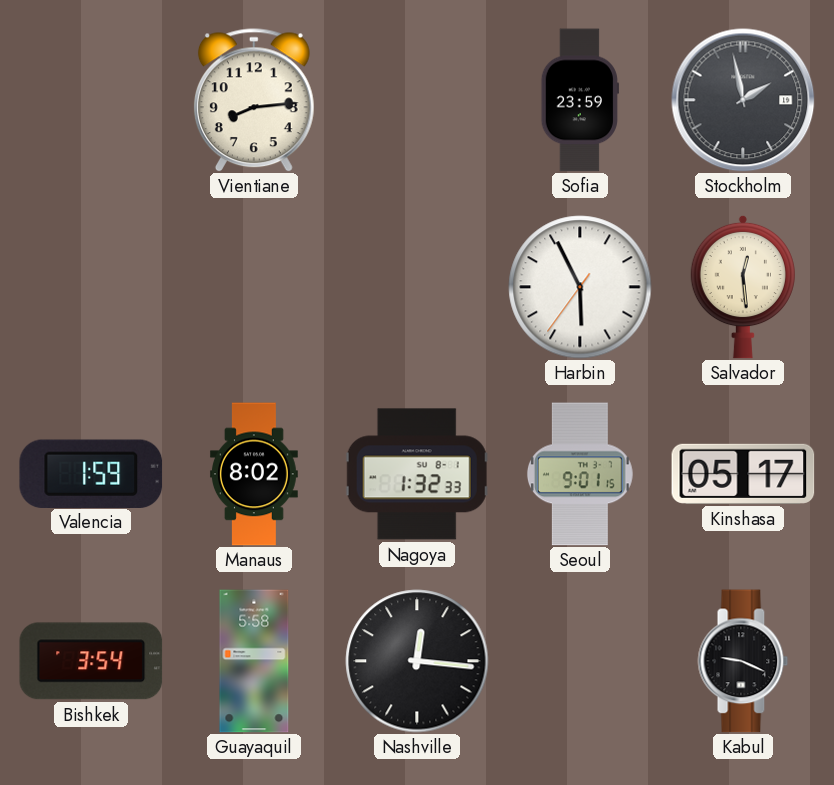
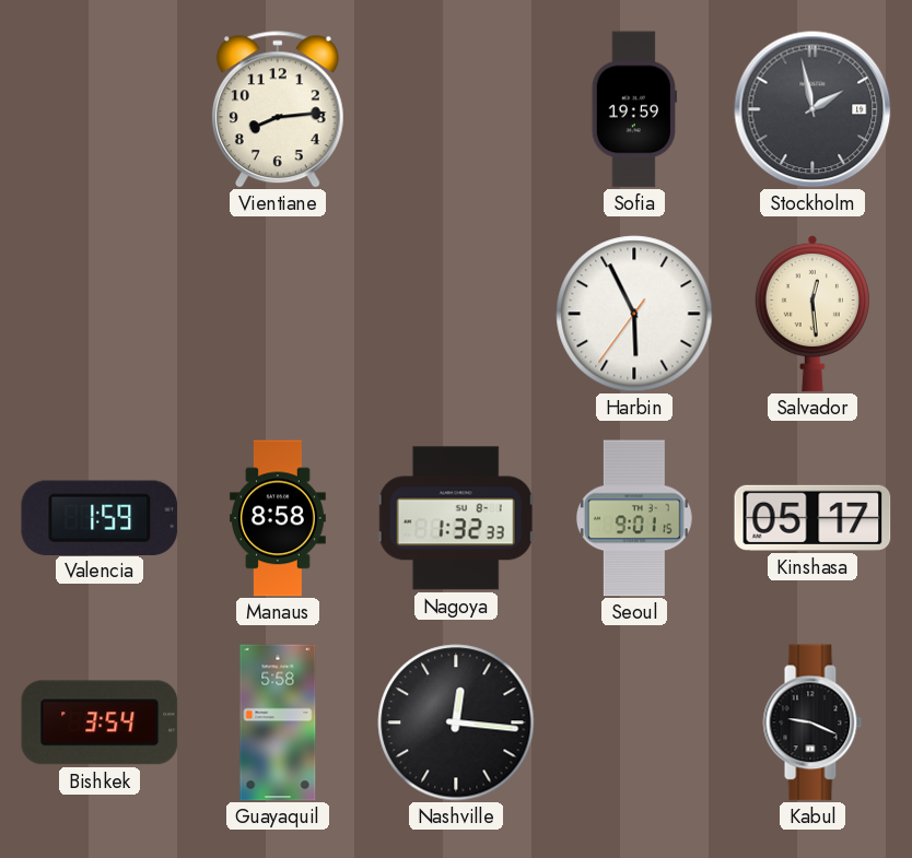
Sofia: 23:59 -> 19:59 (634, 109)
Manaus: 8:02 -> 8:58 (278, 518)
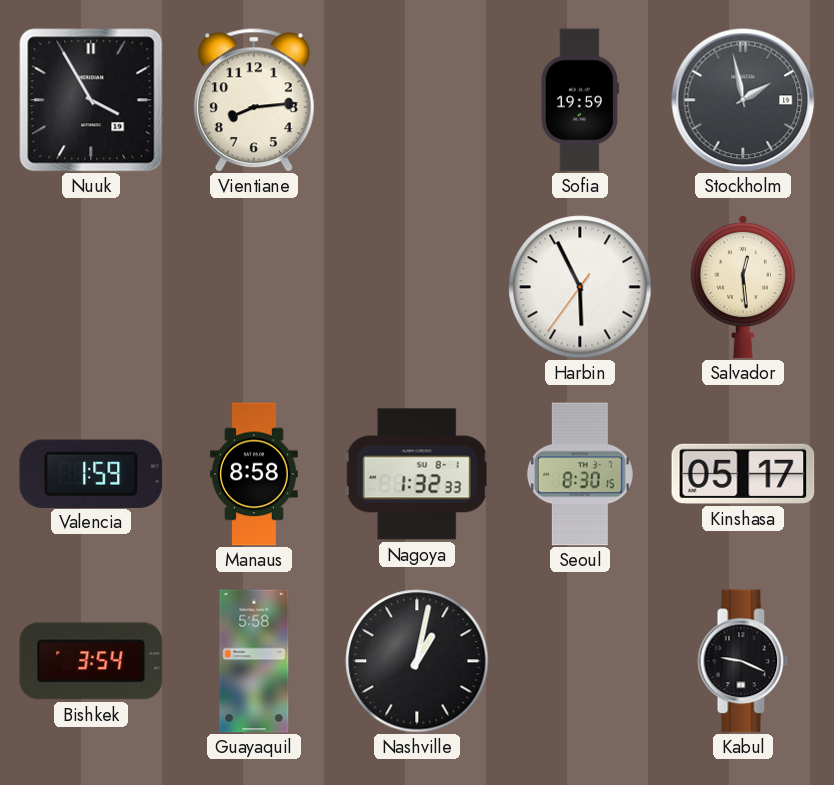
Nuuk: none -> 3:55 (91, 100)
Seoul: 9:01 -> 8:30 (580, 474)
Nashville: 12:16 -> 1:02 (417, 661)
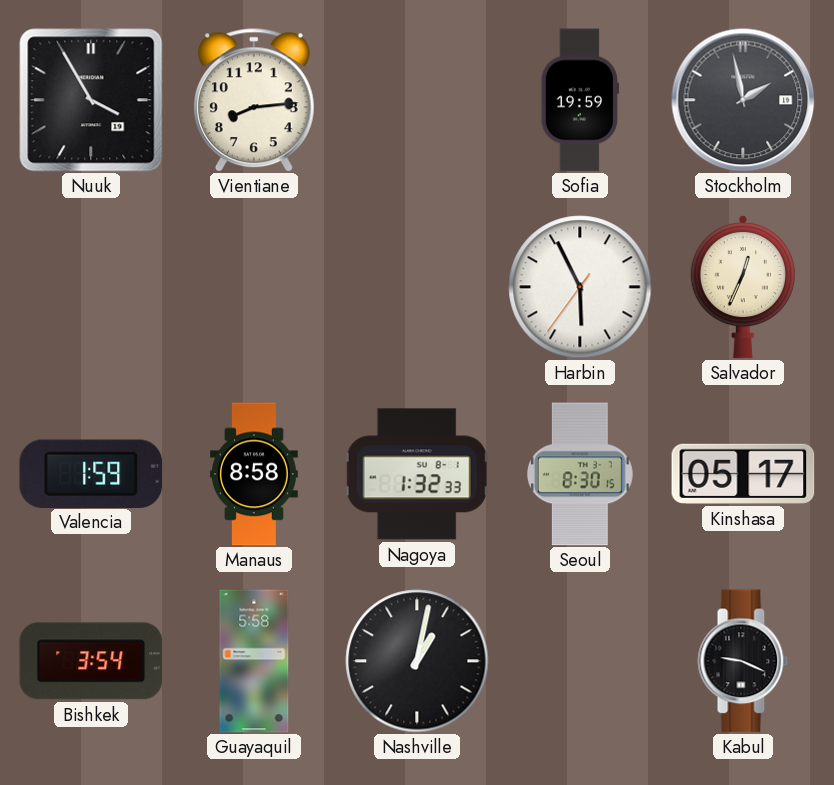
Salvador: 12:29 -> 12:34 (743, 287)
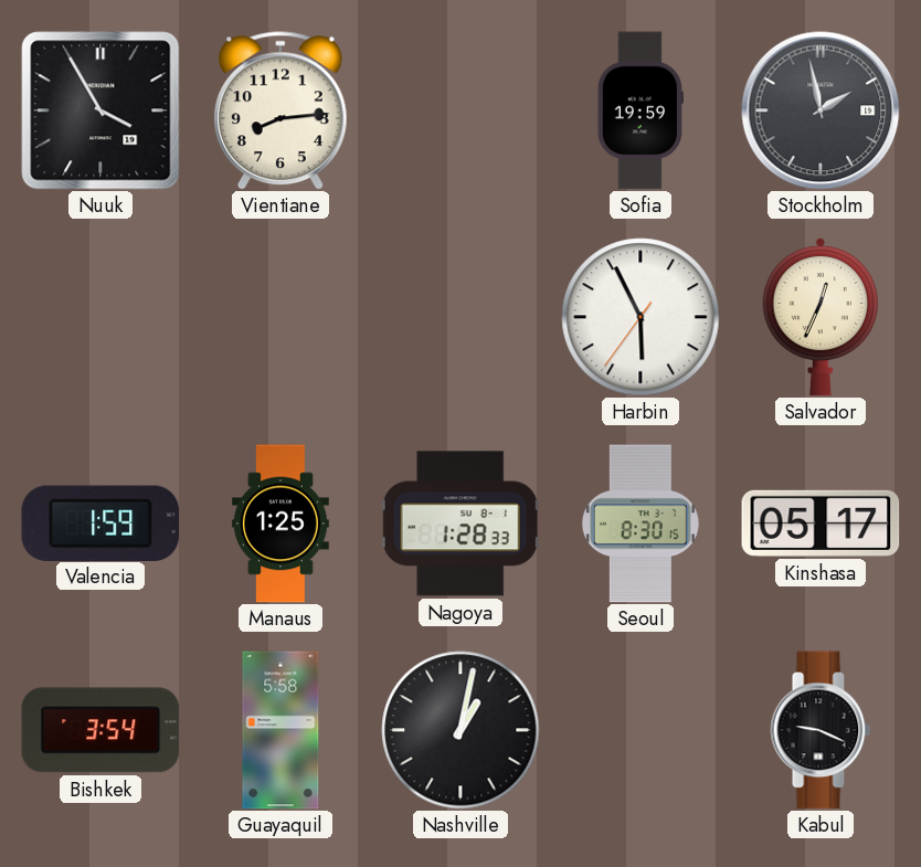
Manaus: 8:58 -> 1:25 (280, 524)
Nagoya: 1:32 -> 1:28 (460, 524)
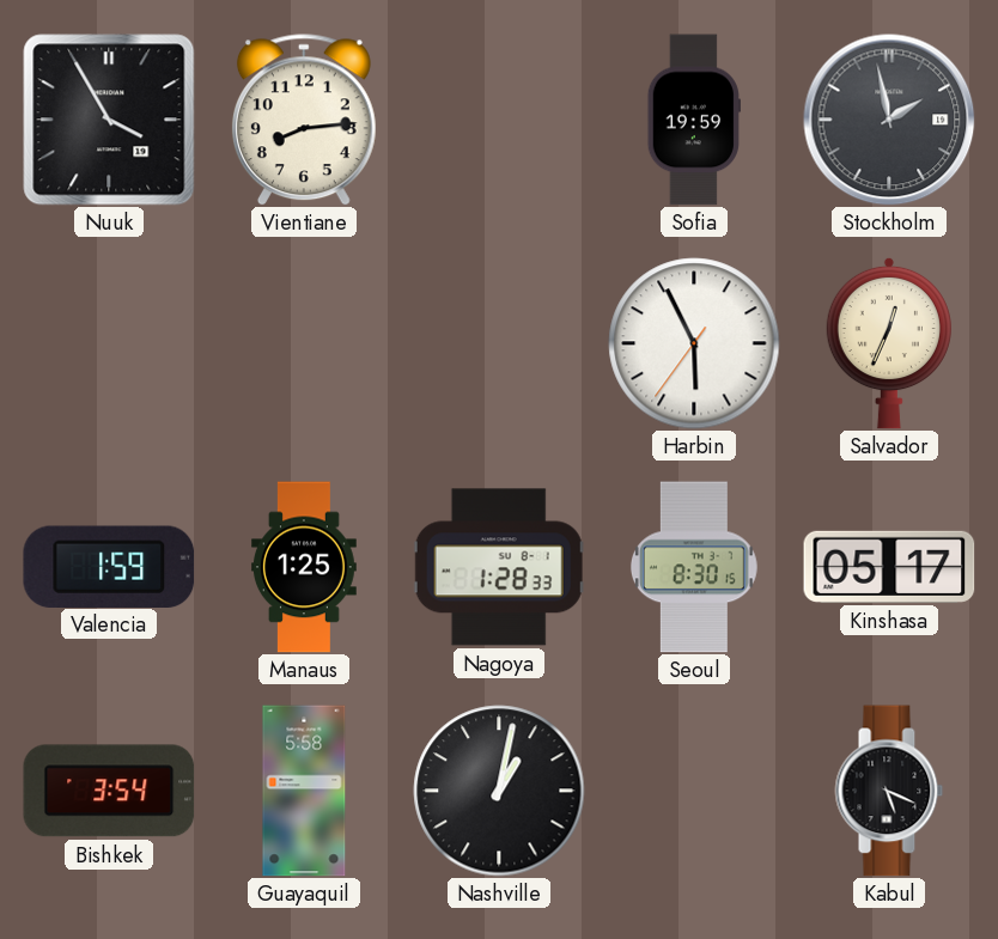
Kabul: 9:19 -> 5:19 (889, 791)
